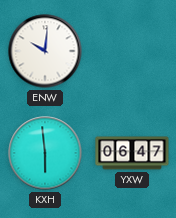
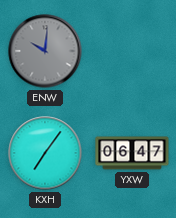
ENW dial: white -> grey (45, 51)
KXH: 5:59 -> 7:06 (45, 153)
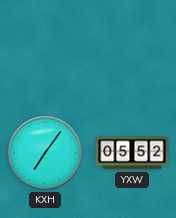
ENW: 10:01 -> none (45, 51)
YXW: 06:47 -> 05:52 (132, 153)
